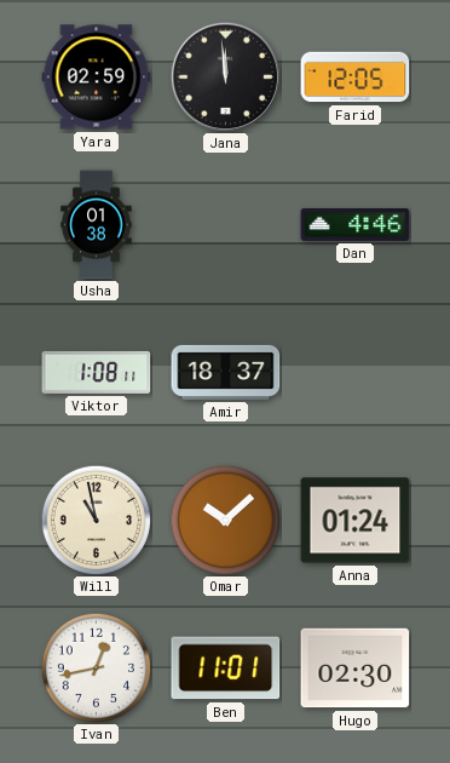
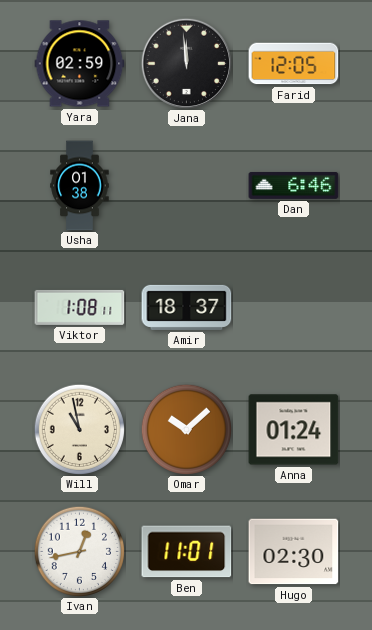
Dan: 4:46 -> 6:46 (294, 185)
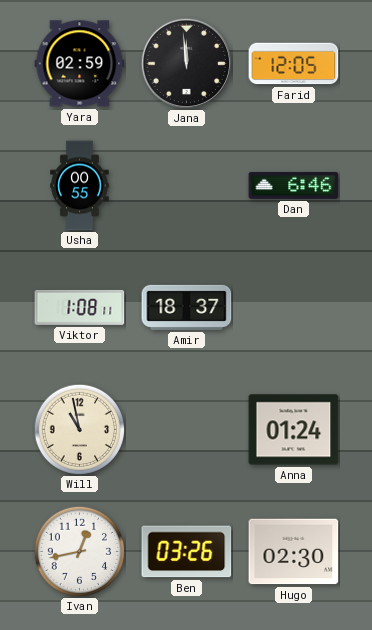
Usha: 01:38 -> 00:55 (80, 186)
Omar: 10:08 -> none (186, 429)
Ben: 11:01 -> 03:26 (187, 552)
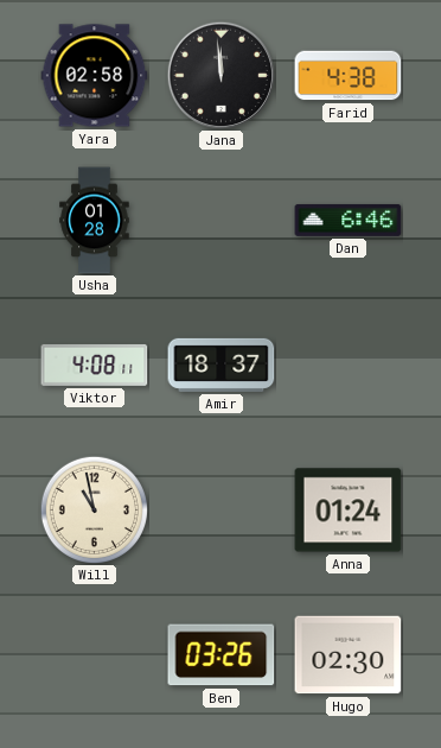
Yara: 02:59 -> 02:58 (95, 76)
Farid: 12:05 -> 4:38 (349, 76)
Usha: 00:55 -> 01:28 (95, 221)
Viktor: 1:08 -> 4:08 (95, 365)
Ivan: 12:43 -> none (79, 551)
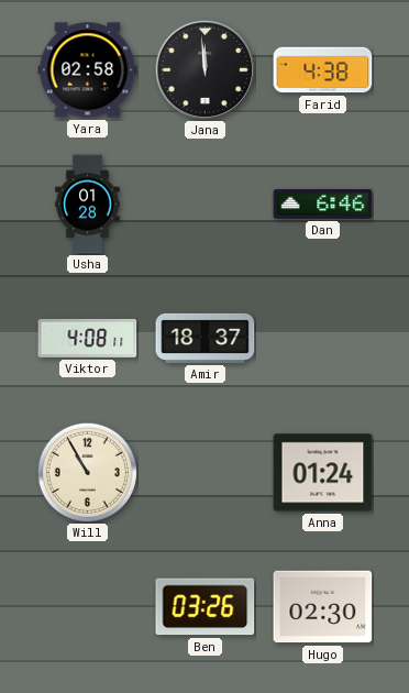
Will: 10:58 -> 10:55 (87, 472)
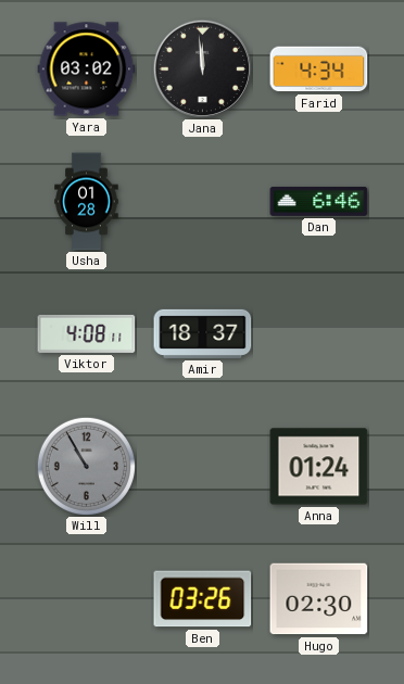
Yara: 02:58 -> 03:02 (87, 69)
Farid: 4:38 -> 4:34 (319, 69)
Will dial: cream -> grey (86, 466)
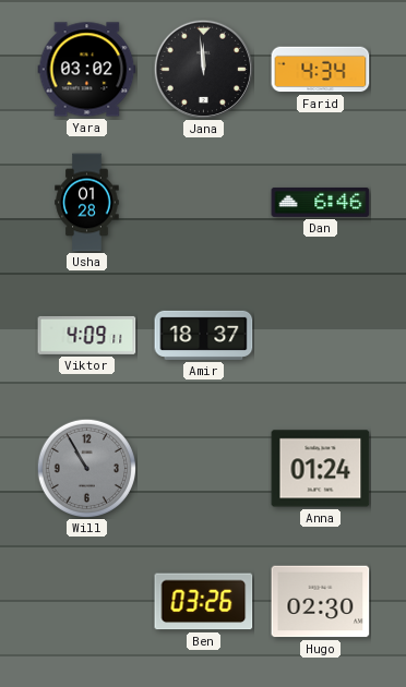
Viktor: 4:08 -> 4:09 (87, 335)
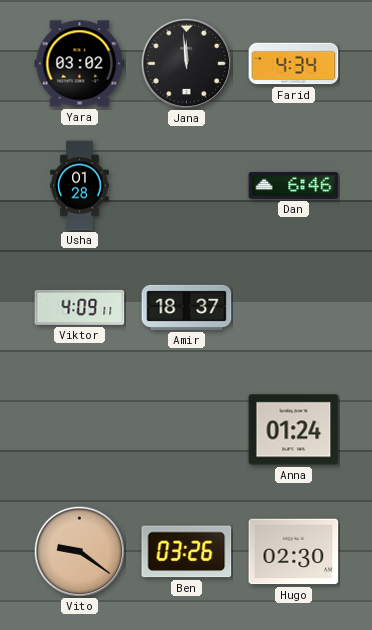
Will: 10:55 -> none (86, 468)
Vito: none -> 9:21 (79, 551)
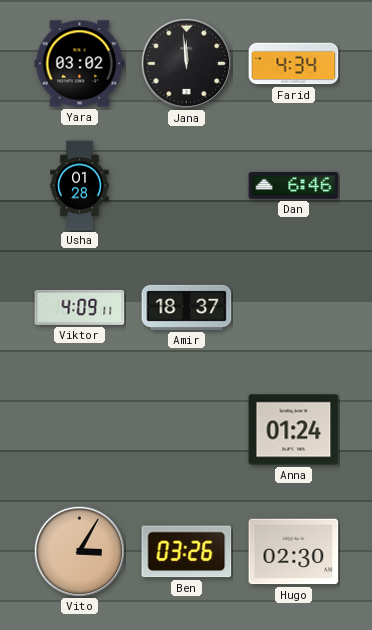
Vito: 9:21 -> 3:05 (79, 551)
